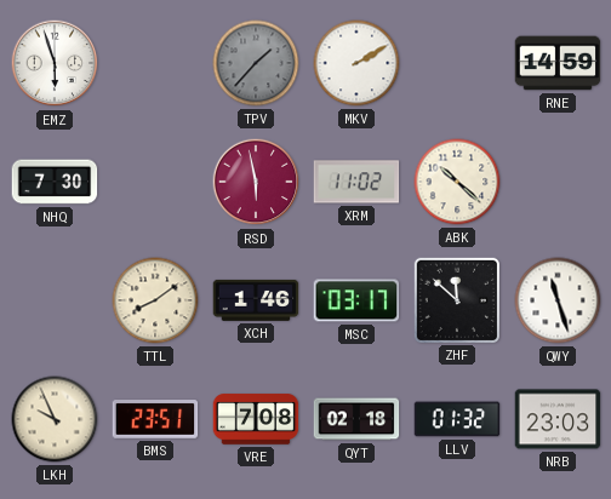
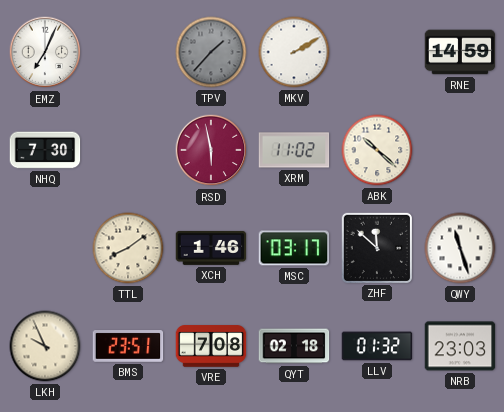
EMZ: 5:57 -> 7:04 (45, 52)
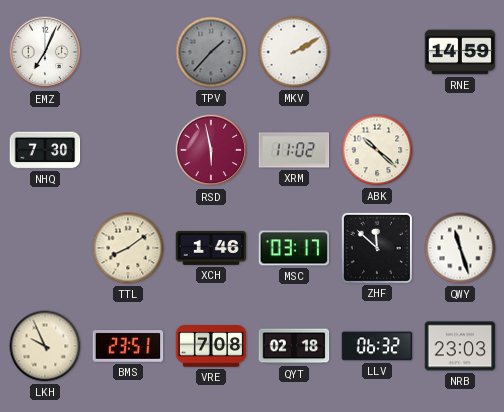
LLV: 01:32 -> 06:32 (377, 346)
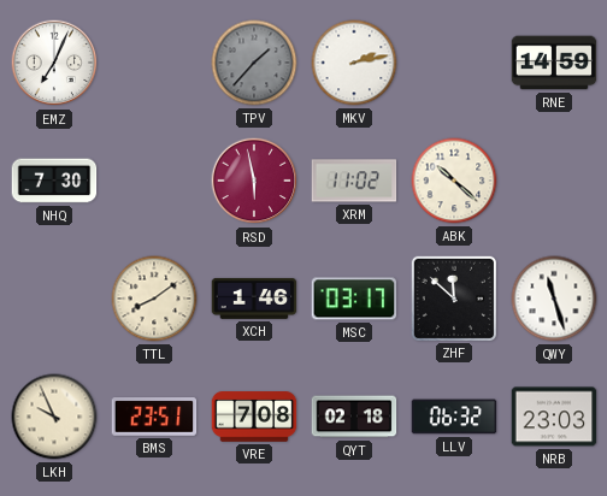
MKV: 2:10 -> 2:13 (354, 63)
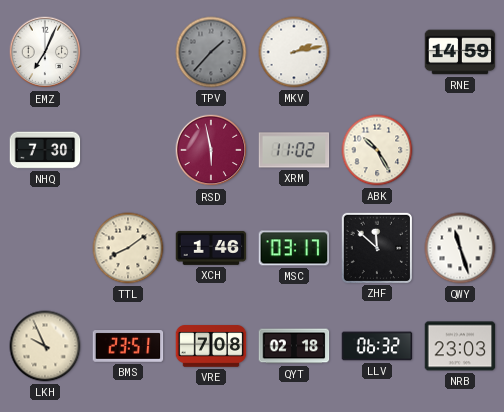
ABK: 10:22 -> 10:25 (377, 150)
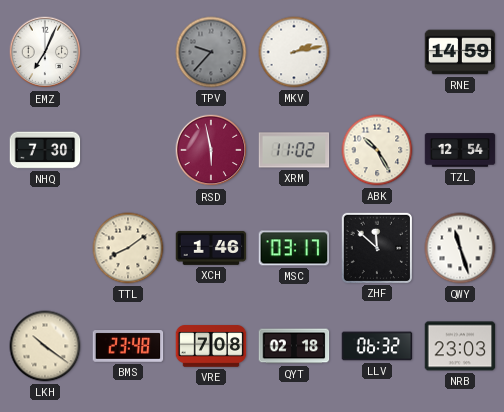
TPV: 1:37 -> 9:37 (211, 52)
TZL: none -> 12:54 (460, 150)
LKH: 9:56 -> 10:21 (45, 346)
BMS: 23:51 -> 23:48 (128, 346)
